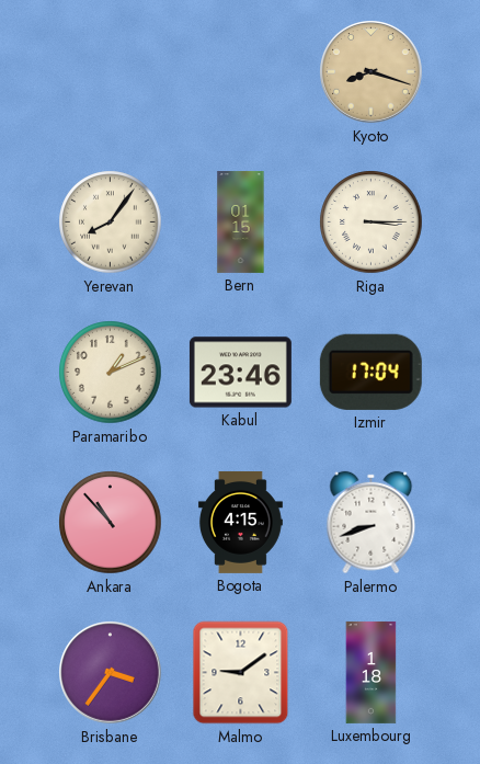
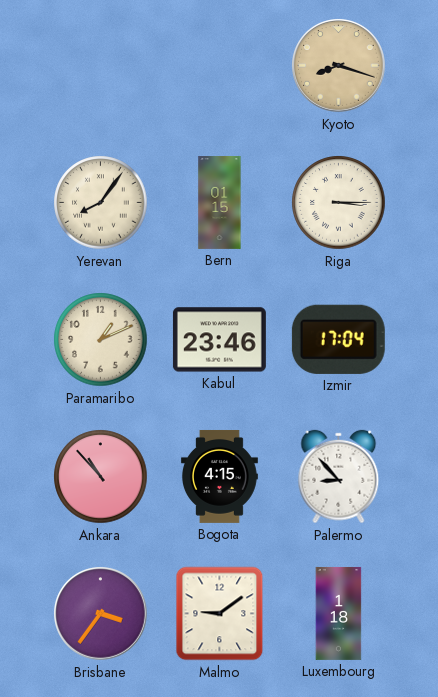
Palermo: 8:42 -> 8:53 (339, 477)
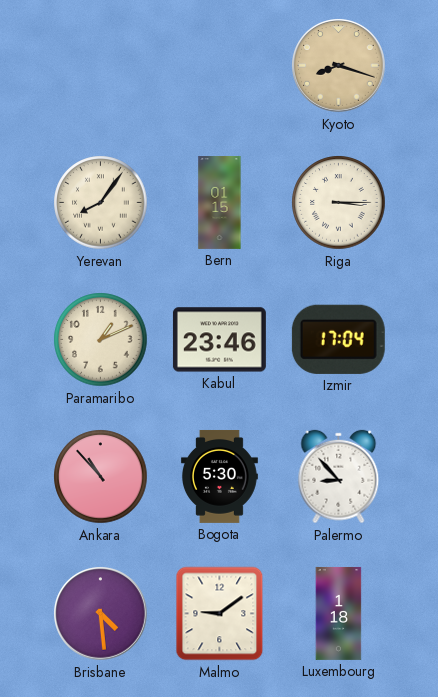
Bogota: 4:15 -> 5:30 (219, 476)
Brisbane: 3:36 -> 4:29 (101, 614)
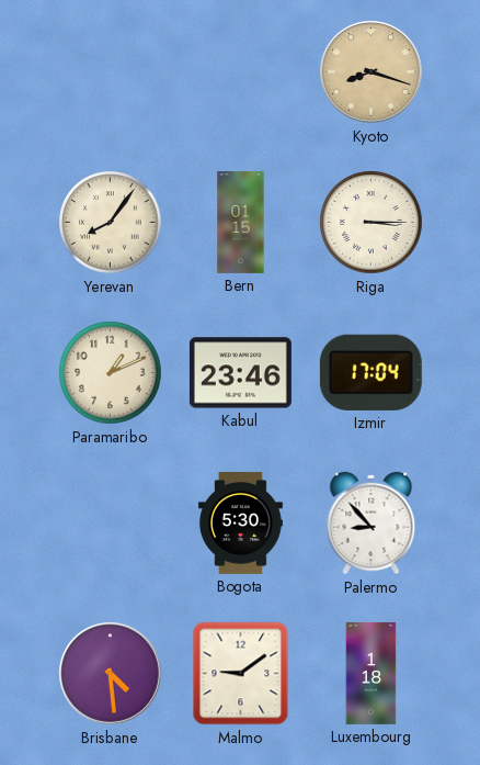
Ankara: 10:53 -> none (101, 477)
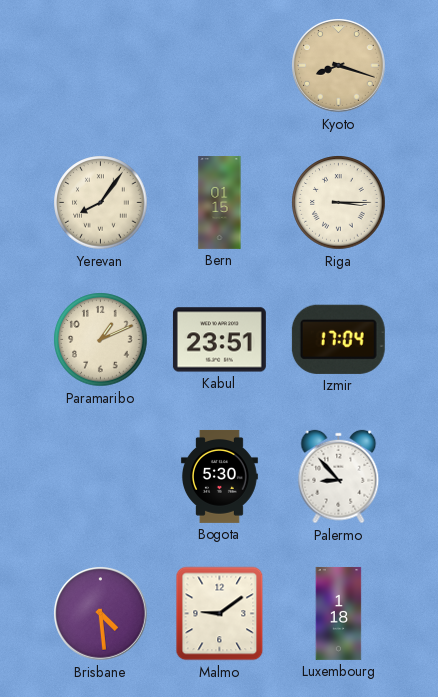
Kabul: 23:46 -> 23:51 (219, 340)
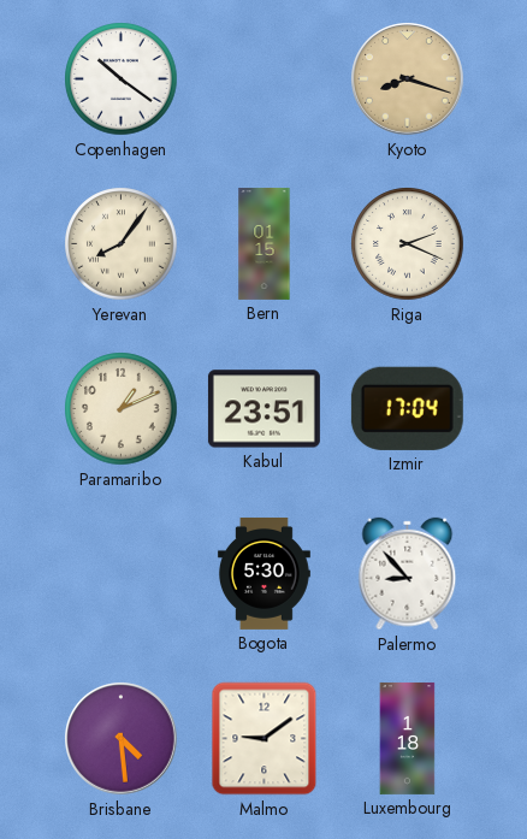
Copenhagen: none -> 10:21 (122, 79)
Riga: 3:15 -> 2:19 (408, 244)
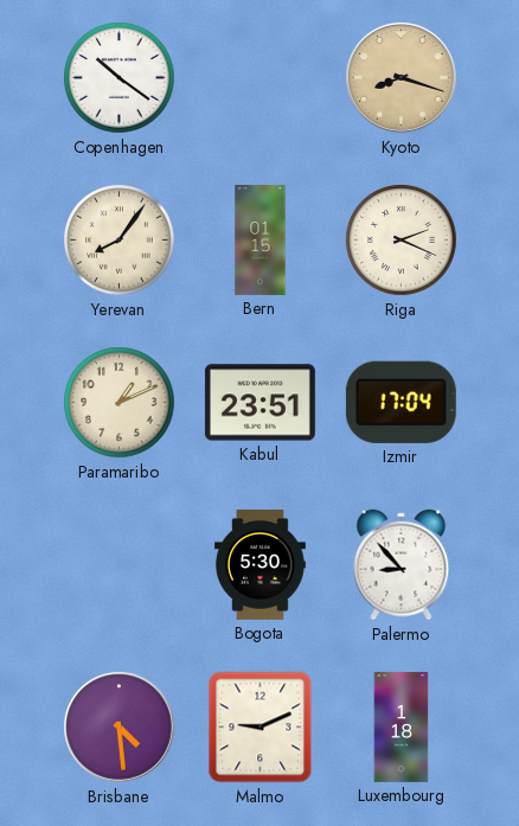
Malmo: 9:09 -> 9:11 (261, 728)
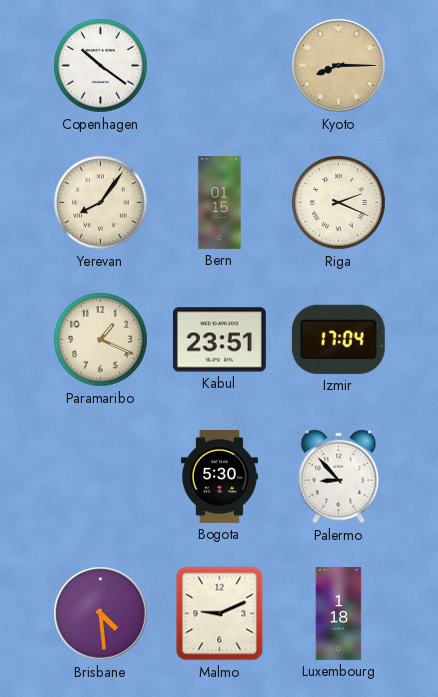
Kyoto: 8:18 -> 8:15 (339, 66)
Paramaribo: 1:11 -> 1:19 (101, 340)
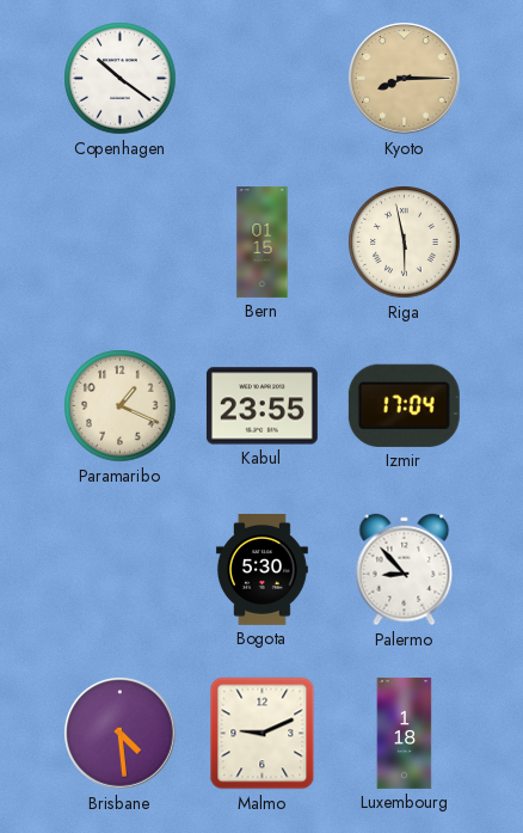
Yerevan: 8:06 -> none (101, 203)
Riga: 2:19 -> 5:58 (405, 243)
Kabul: 23:51 -> 23:55 (261, 406)
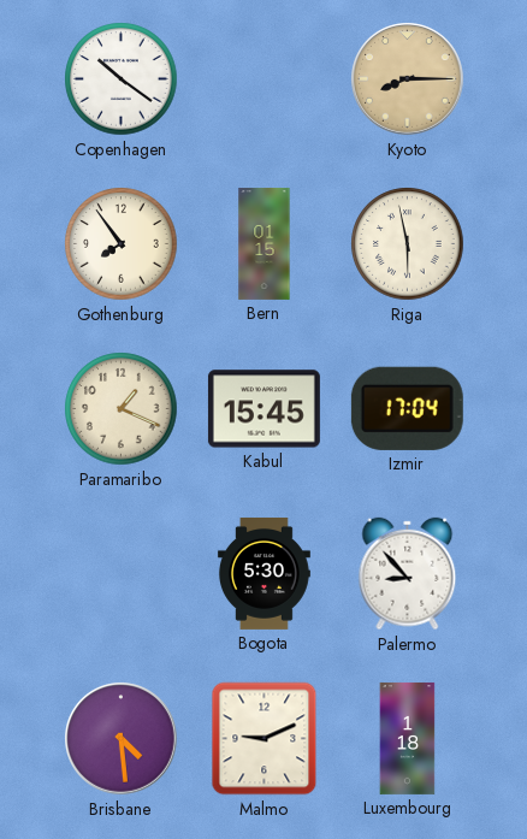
Gothenburg: none -> 7:54 (122, 244)
Kabul: 23:55 -> 15:45 (263, 409)
